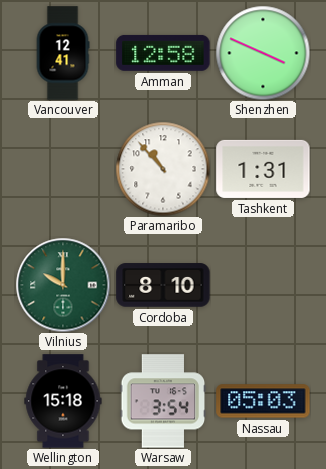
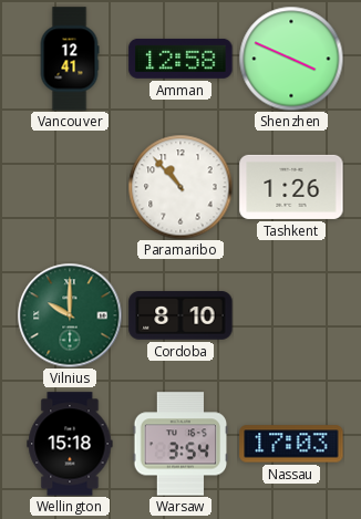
Tashkent: 1:31 -> 1:26 (291, 187)
Nassau: 05:03 -> 17:03 (291, 444)
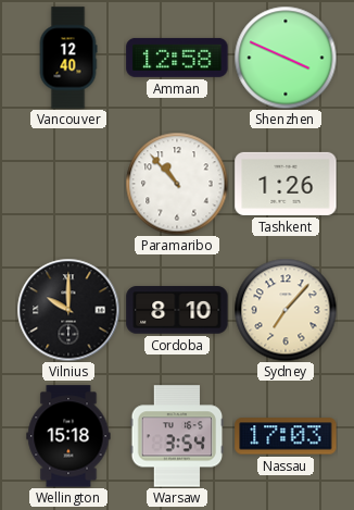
Vancouver: 12:41 -> 12:40 (68, 58)
Vilnius dial: green -> black (68, 310)
Sydney: none -> 7:07 (286, 310)
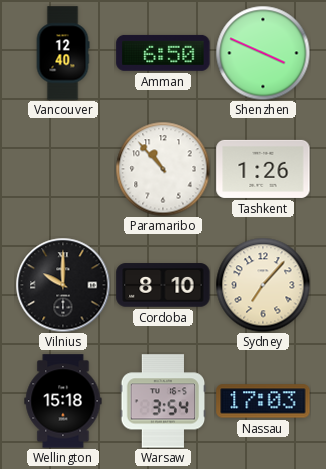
Amman: 12:58 -> 6:50 (163, 53)
